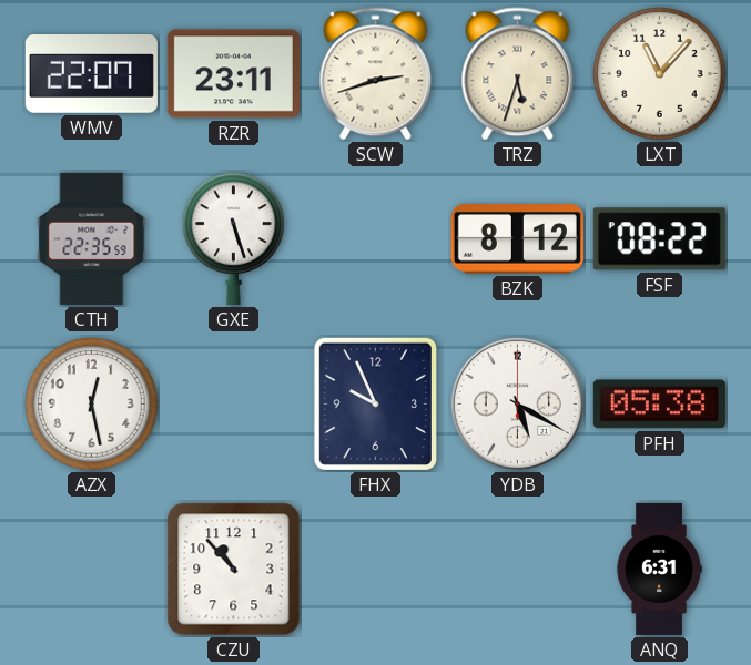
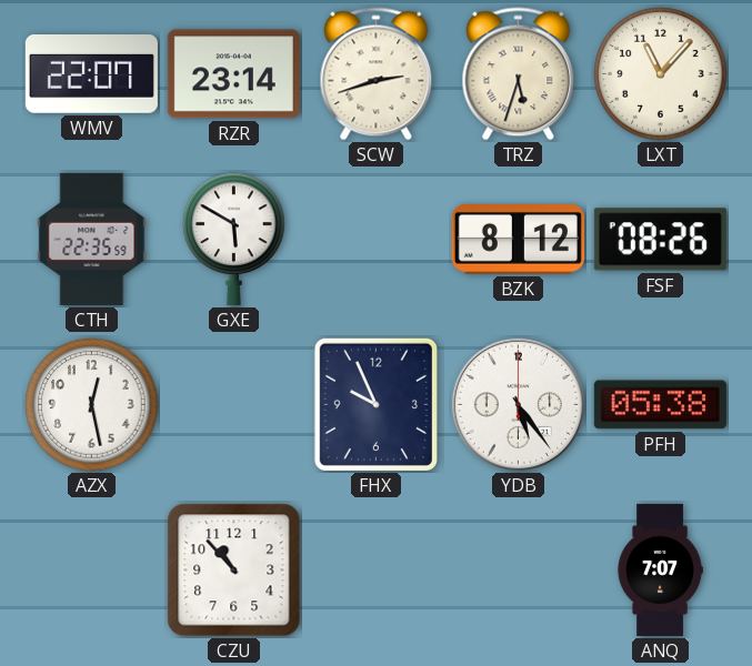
RZR: 23:11 -> 23:14 (233, 74)
GXE: 5:27 -> 5:50 (234, 239)
FSF: 08:22 -> 08:26 (660, 240)
YDB: 5:20 -> 5:24 (518, 404)
ANQ: 6:31 -> 7:07 (660, 569)
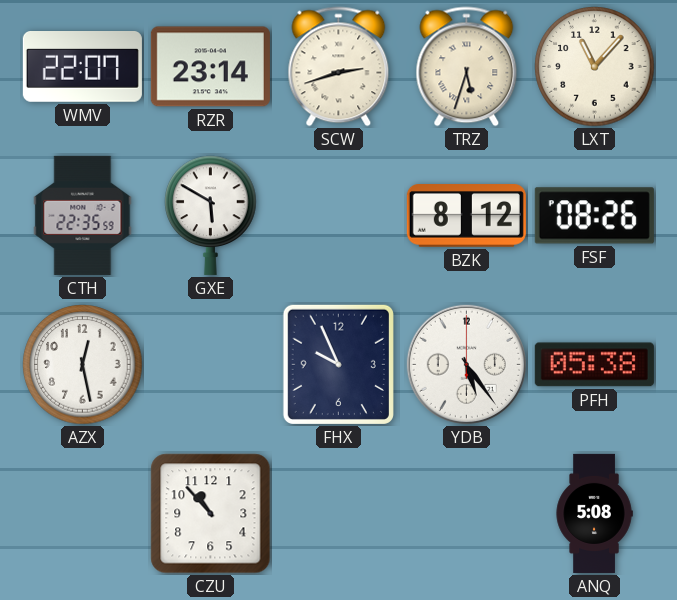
ANQ: 7:07 -> 5:08 (594, 513)
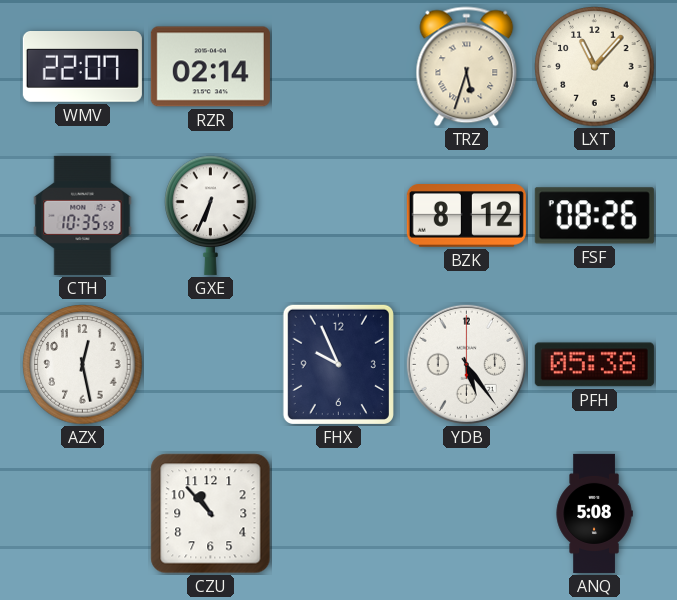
RZR: 23:14 -> 02:14 (210, 67)
SCW: 2:42 -> none (339, 67)
CTH: 22:35 -> 10:35 (83, 215)
GXE: 5:50 -> 6:34 (211, 215)
